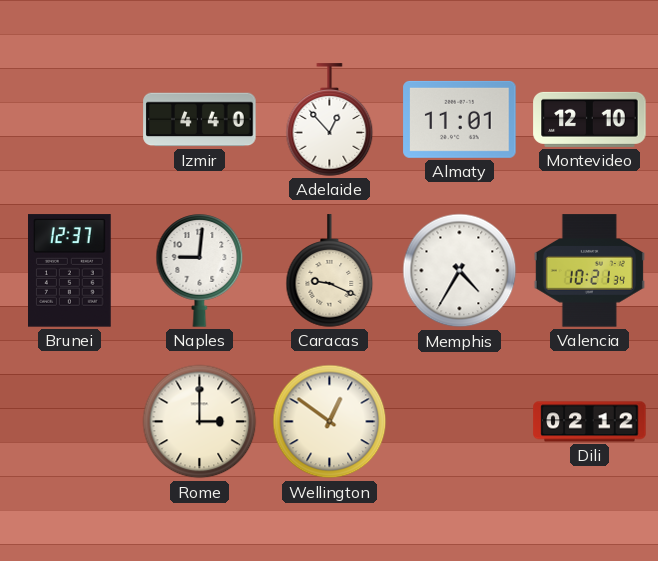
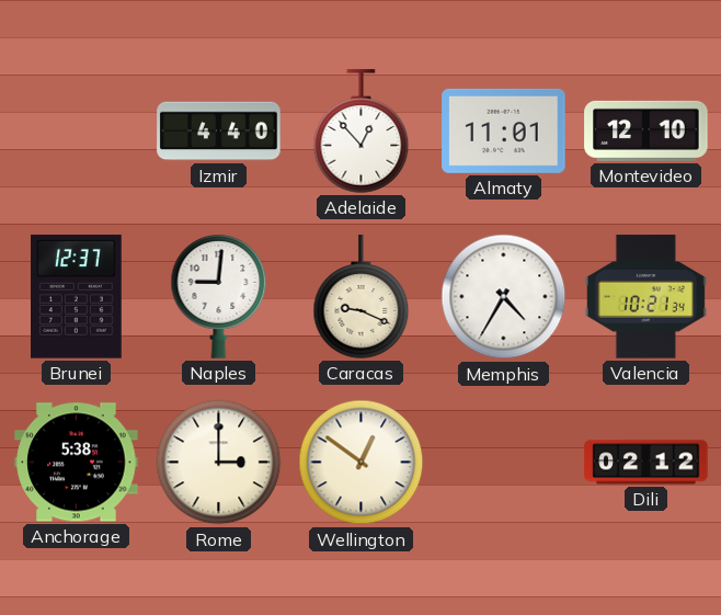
Anchorage: none -> 5:38 (77, 463)
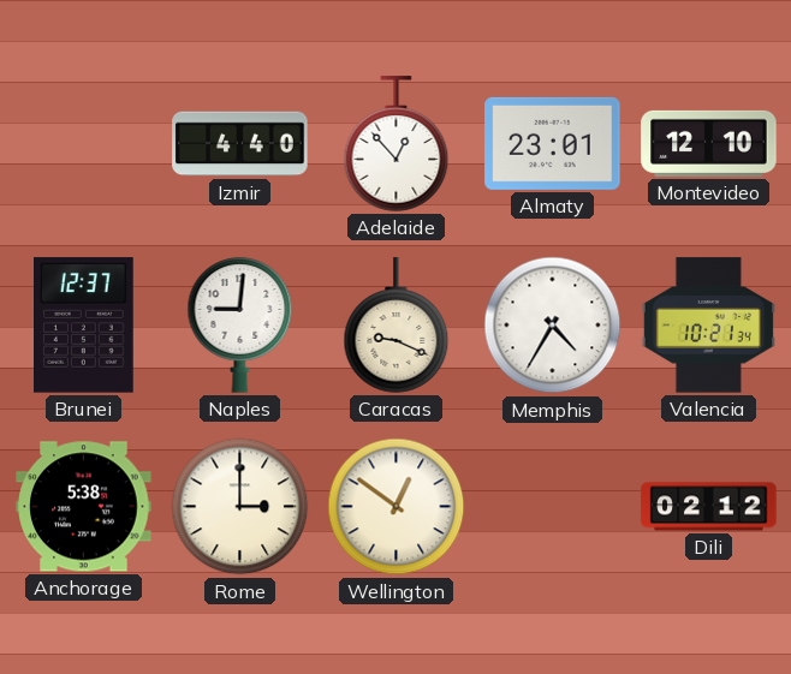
Almaty: 11:01 -> 23:01 (553, 143)
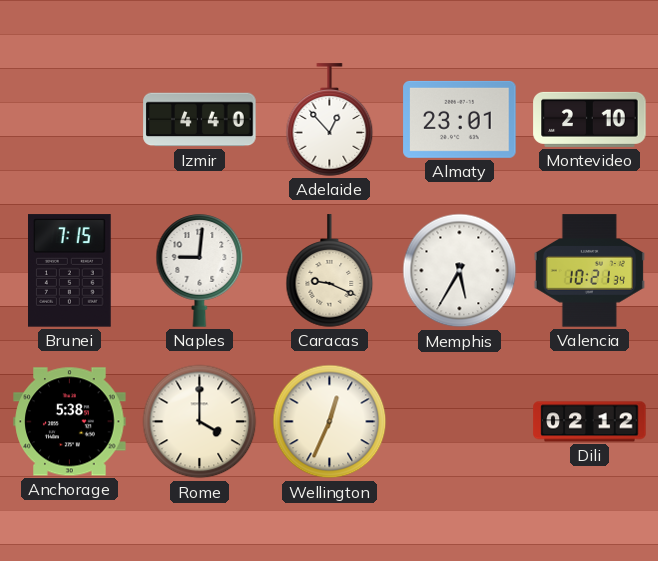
Montevideo: 12:10 -> 2:10 (590, 119)
Brunei: 12:37 -> 7:15 (70, 271)
Memphis: 4:35 -> 5:35 (460, 271)
Rome: 3:00 -> 4:00 (200, 422)
Wellington: 12:51 -> 12:34 (330, 422)
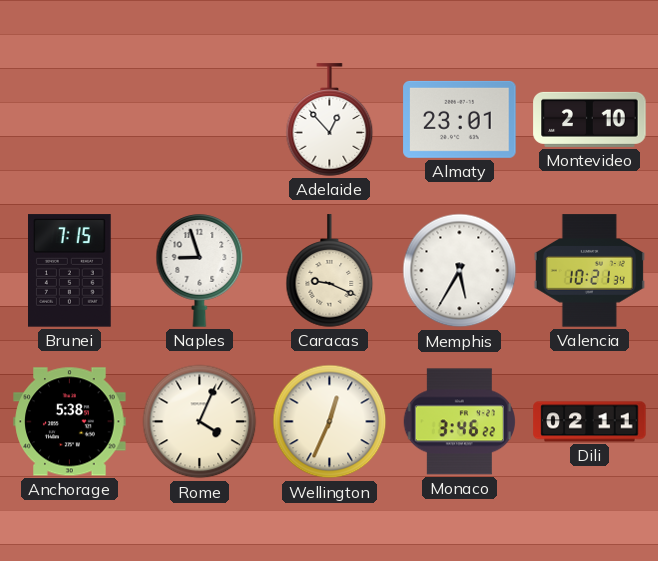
Izmir: 4:40 -> none (200, 120)
Naples: 9:01 -> 8:57 (200, 271)
Rome: 4:00 -> 4:04 (200, 422)
Monaco: none -> 3:46 (459, 422)
Dili: 02:12 -> 02:11 (590, 422)
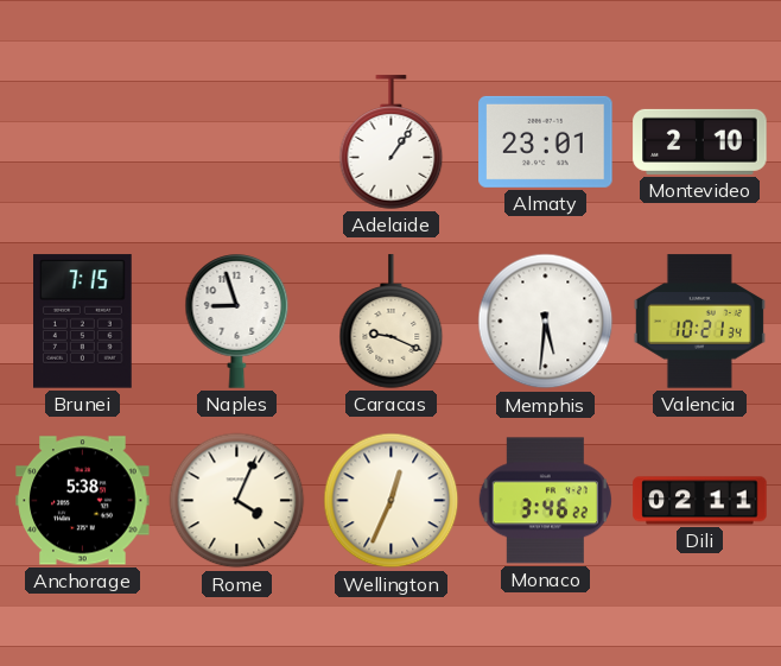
Adelaide: 12:53 -> 1:06 (392, 142)
Memphis: 5:35 -> 5:31 (546, 322)
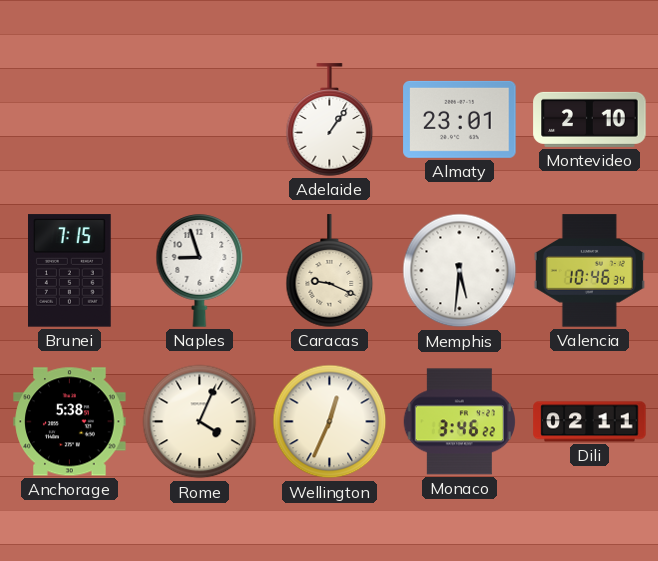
Valencia: 10:21 -> 10:46 (589, 271)
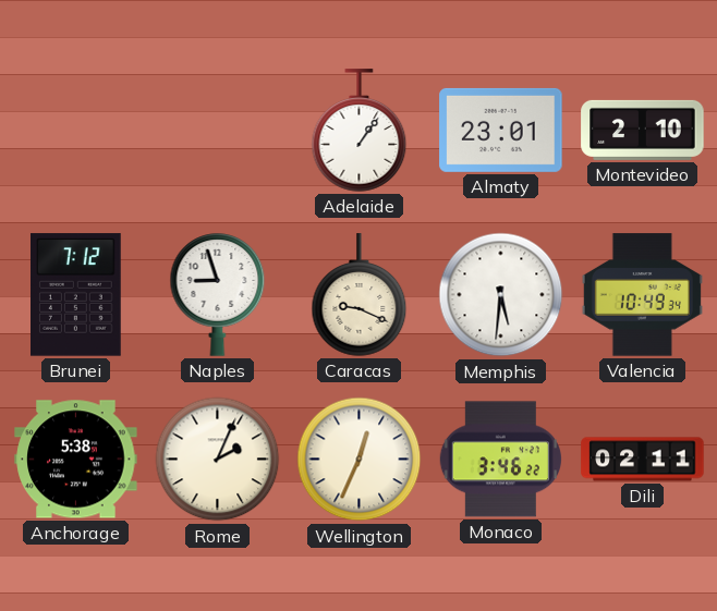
Brunei: 7:15 -> 7:12 (76, 295)
Valencia: 10:46 -> 10:49 (642, 295)
Rome: 4:04 -> 2:04 (218, 460)
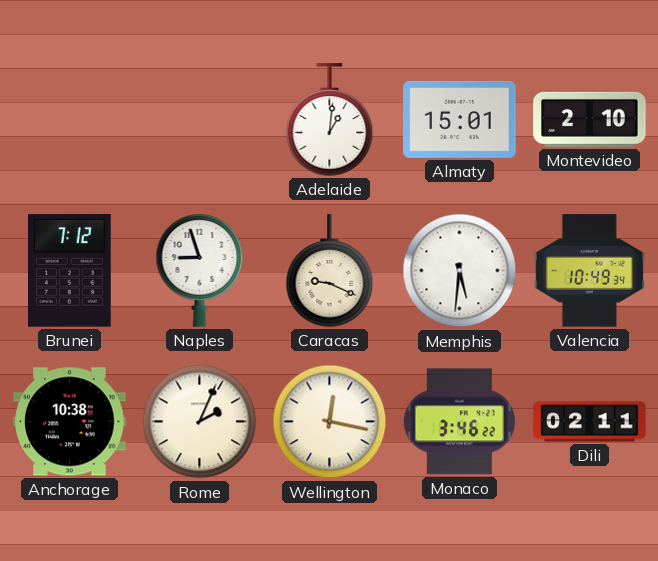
Adelaide: 1:06 -> 1:01 (330, 120)
Almaty: 23:01 -> 15:01 (460, 119)
Anchorage: 5:38 -> 10:38 (70, 422)
Wellington: 12:34 -> 12:17 (330, 422)
